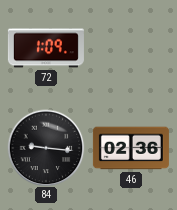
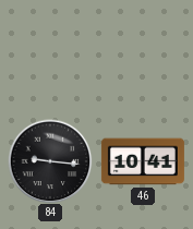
72: 1:09 -> none (46, 48)
46: 02:36 -> 10:41 (143, 161)
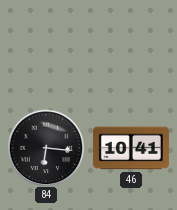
84: 9:16 -> 6:16 (46, 148)
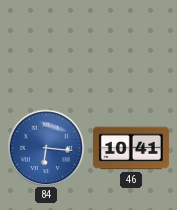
84 dial: black -> blue (46, 148)
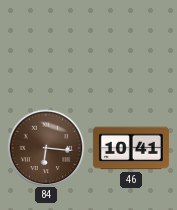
84 dial: blue -> brown (46, 148)
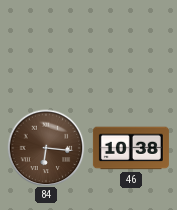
46: 10:41 -> 10:38 (131, 148)
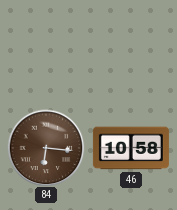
46: 10:38 -> 10:58 (131, 148)
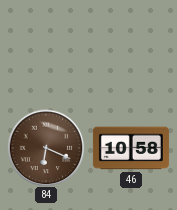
84: 6:16 -> 6:19 (46, 148)
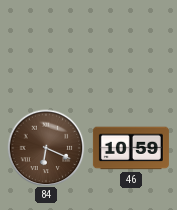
46: 10:58 -> 10:59 (131, 148)
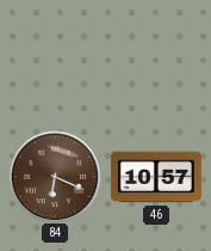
46: 10:59 -> 10:57 (156, 177)
